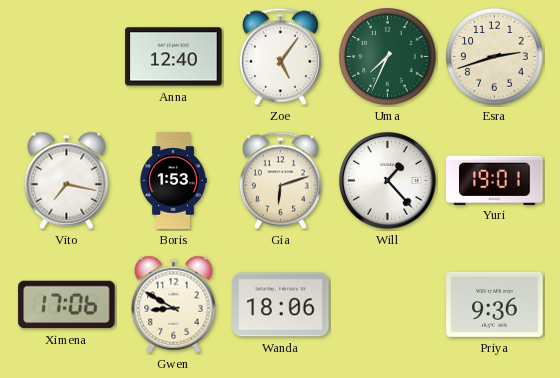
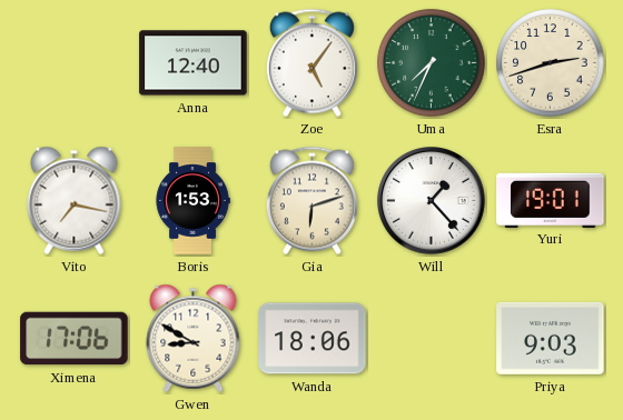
Priya: 9:36 -> 9:03 (551, 338)
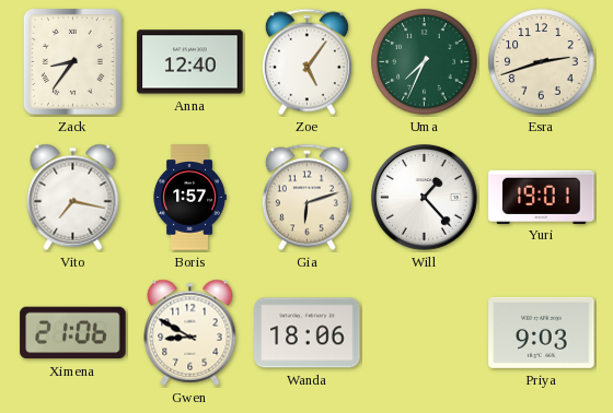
Zack: none -> 8:36 (72, 61)
Boris: 1:53 -> 1:57 (189, 198)
Ximena: 17:06 -> 21:06 (73, 333)
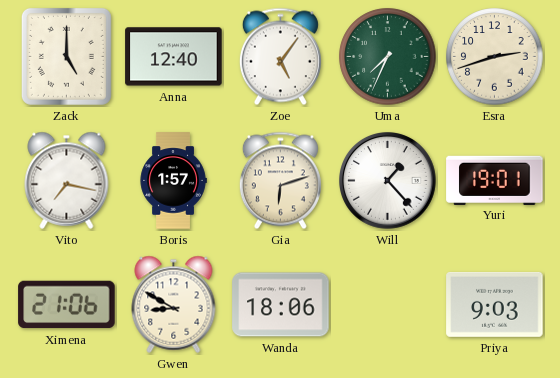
Zack: 8:36 -> 5:00 (66, 56)
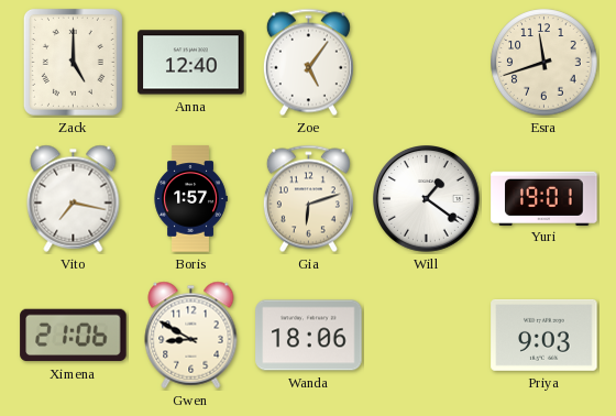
Uma: 7:34 -> none (388, 57)
Esra: 2:42 -> 11:42 (544, 63)
Will: 1:23 -> 1:21 (427, 199)
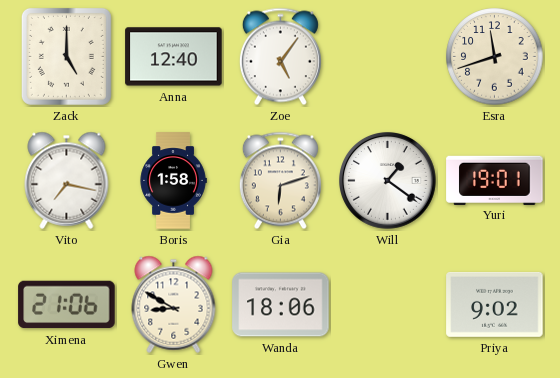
Boris: 1:57 -> 1:58 (173, 181)
Priya: 9:03 -> 9:02 (495, 304)
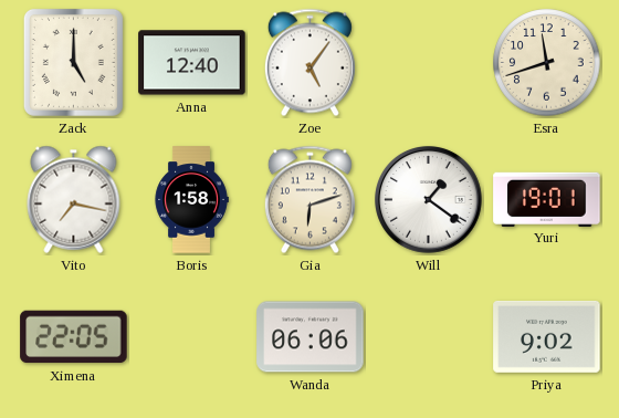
Ximena: 21:06 -> 22:05 (74, 337)
Gwen: 8:50 -> none (174, 304)
Wanda: 18:06 -> 06:06 (311, 337)
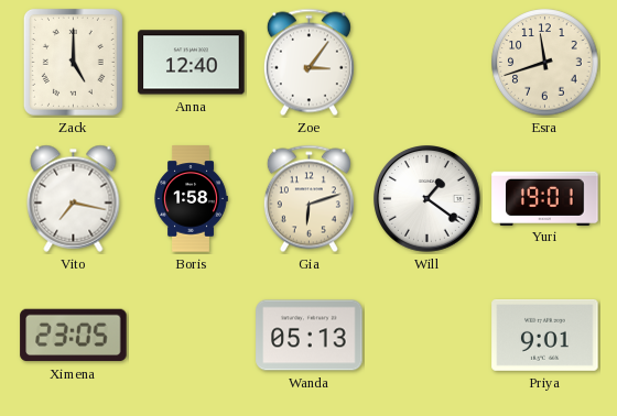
Zoe: 5:06 -> 3:06 (308, 63)
Ximena: 22:05 -> 23:05 (74, 336)
Wanda: 06:06 -> 05:13 (310, 336)
Priya: 9:02 -> 9:01 (545, 335)
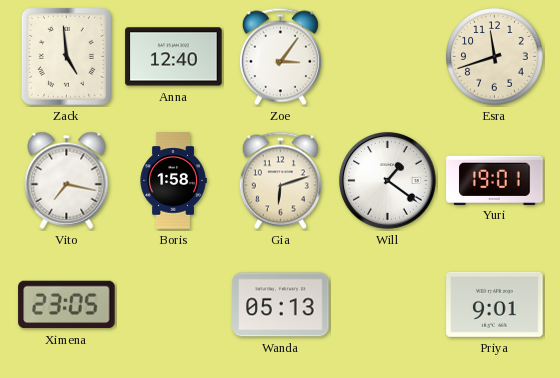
Zack: 5:00 -> 4:59 (66, 56)
